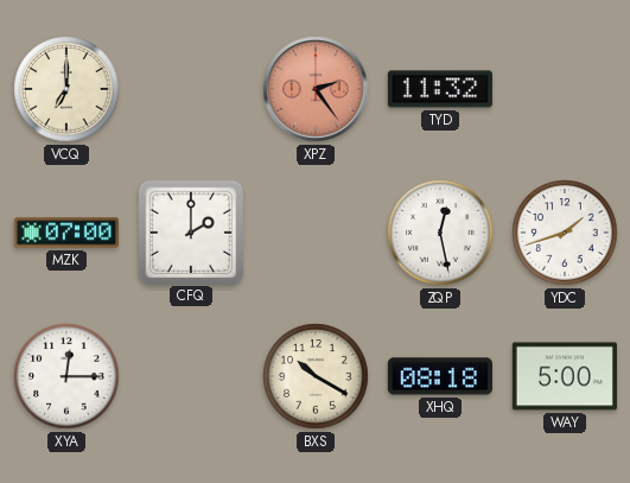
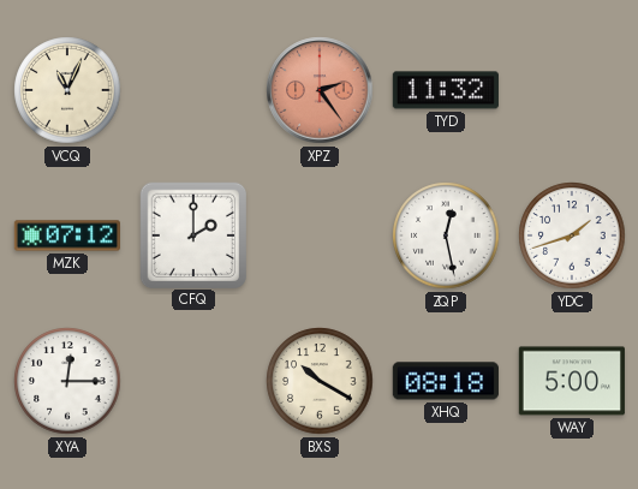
VCQ: 7:00 -> 11:04 (67, 90)
MZK: 07:00 -> 07:12 (66, 235)
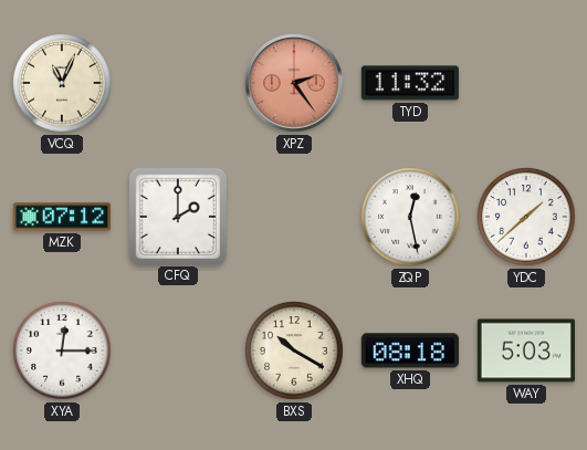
YDC: 1:42 -> 1:38 (526, 217)
WAY: 5:00 -> 5:03 (526, 350)
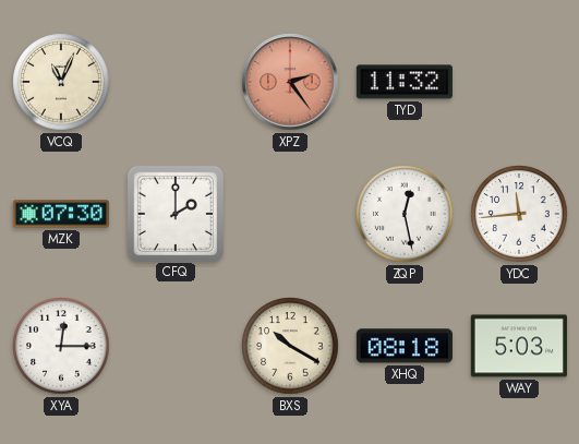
MZK: 07:12 -> 07:30 (60, 214)
YDC: 1:38 -> 11:44 (519, 214)
